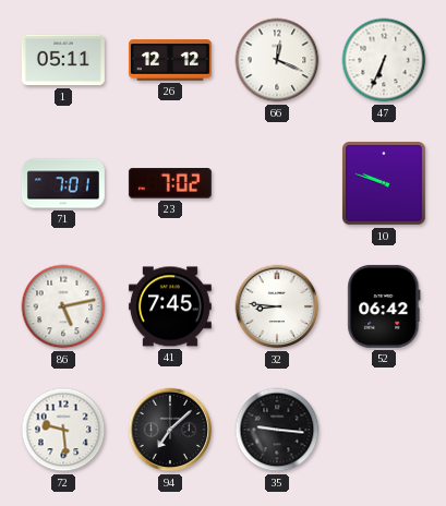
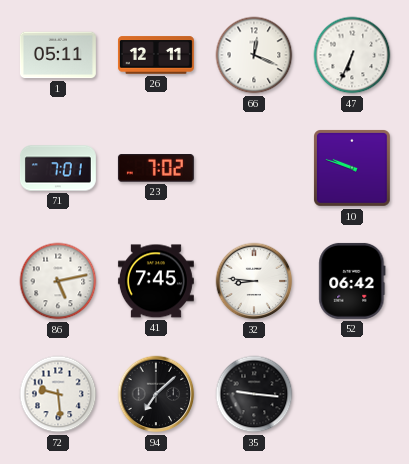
26: 12:12 -> 12:11 (156, 55)
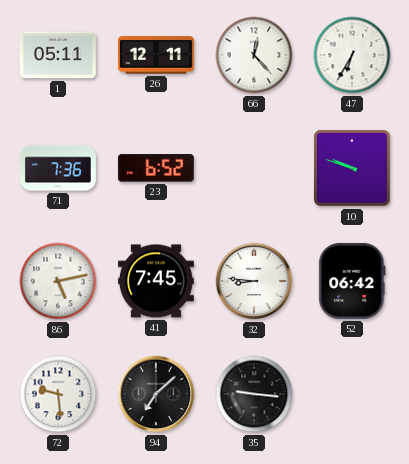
66: 12:19 -> 12:23 (254, 55)
47: 6:34 -> 6:35 (352, 55)
71: 7:01 -> 7:36 (58, 168)
23: 7:02 -> 6:52 (156, 168)
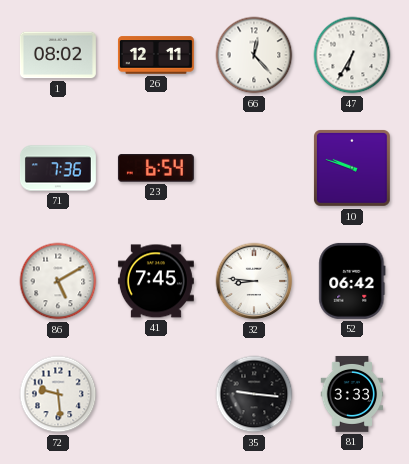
1: 05:11 -> 08:02 (58, 55)
23: 6:52 -> 6:54 (156, 168)
86: 5:13 -> 5:10 (58, 281)
94: 7:08 -> none (156, 394)
81: none -> 3:33 (352, 394)
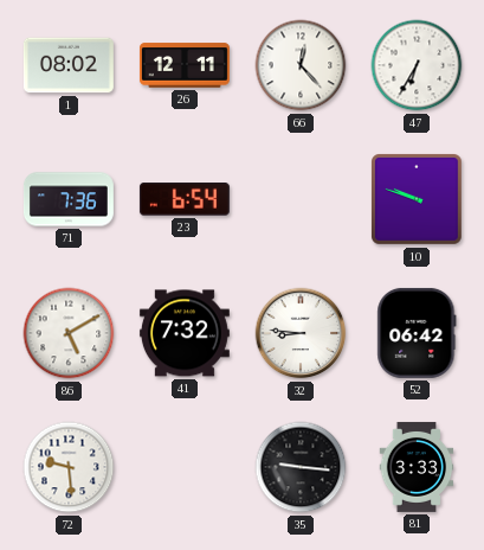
41: 7:45 -> 7:32 (185, 333)
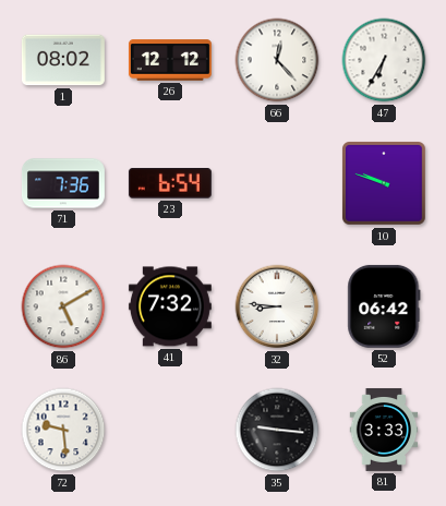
26: 12:11 -> 12:12 (170, 60)
